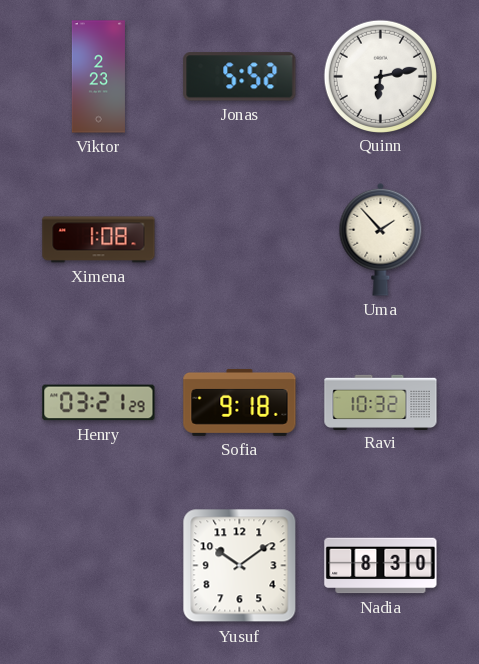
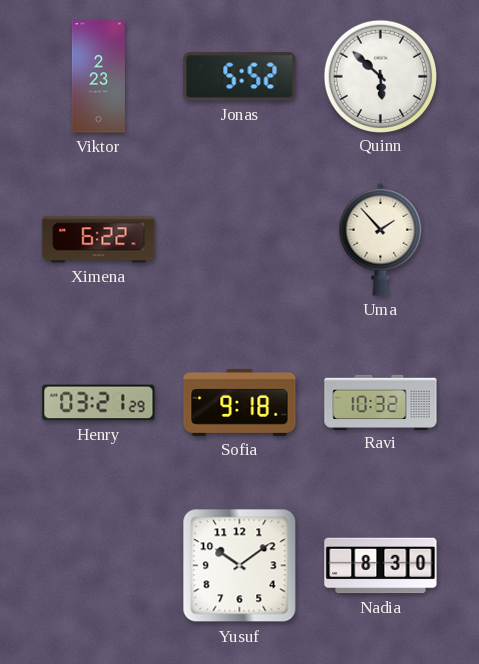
Quinn: 6:13 -> 5:52 (380, 76)
Ximena: 1:08 -> 6:22 (99, 240)
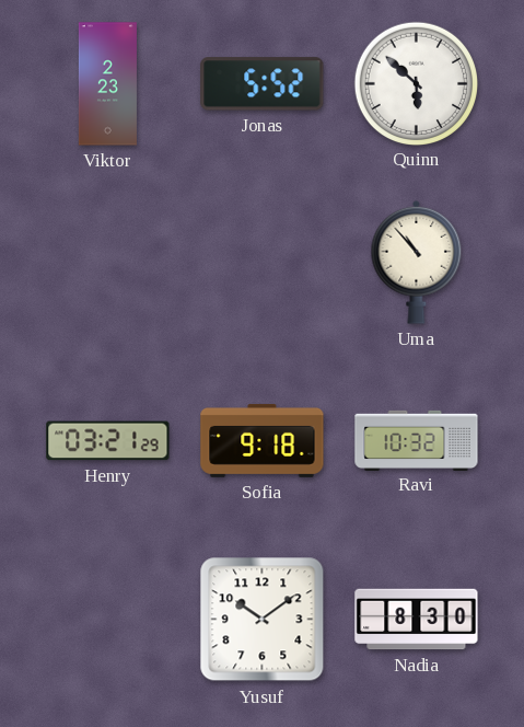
Ximena: 6:22 -> none (99, 240)
Uma: 1:53 -> 10:53 (417, 262)
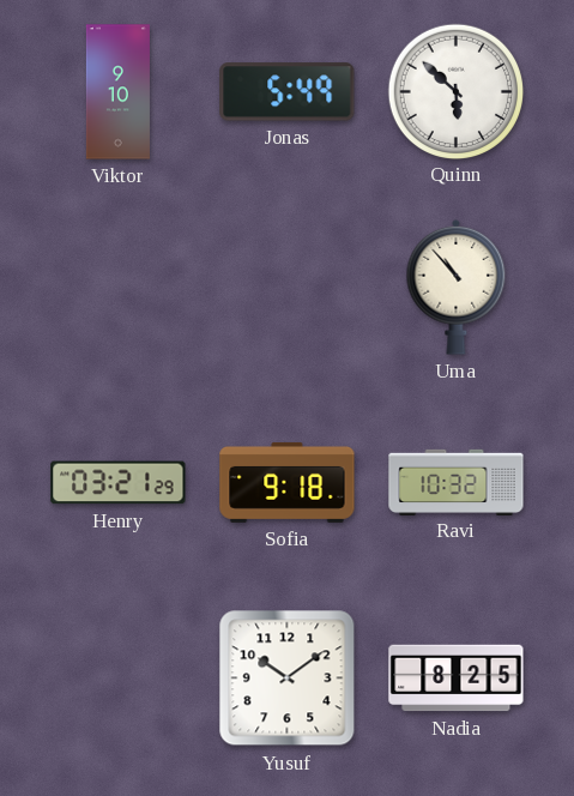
Viktor: 2:23 -> 9:10 (117, 92)
Jonas: 5:52 -> 5:49 (288, 92)
Nadia: 8:30 -> 8:25 (457, 679)
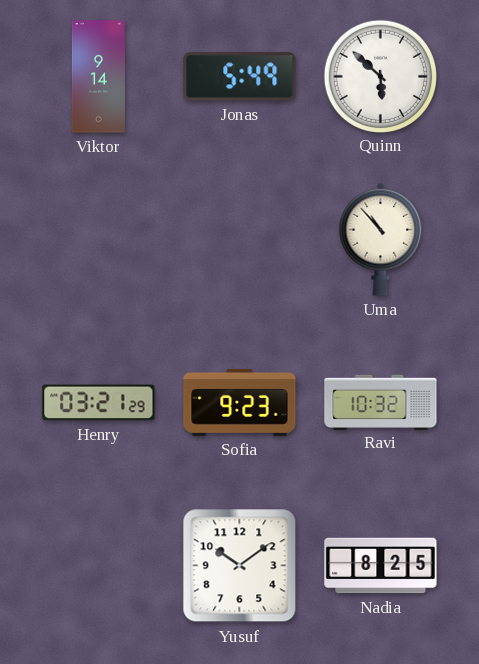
Viktor: 9:10 -> 9:14 (98, 77)
Sofia: 9:18 -> 9:23 (240, 402)
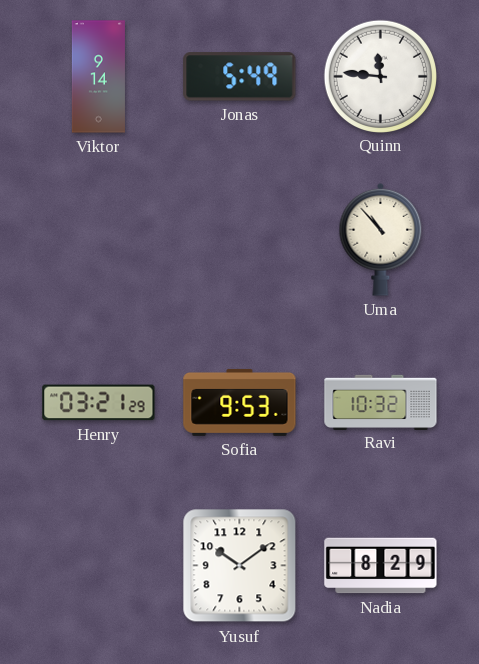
Quinn: 5:52 -> 11:46 (380, 76)
Sofia: 9:23 -> 9:53 (240, 402)
Nadia: 8:25 -> 8:29 (381, 566)
